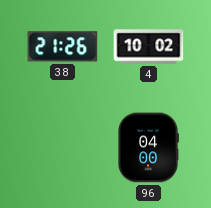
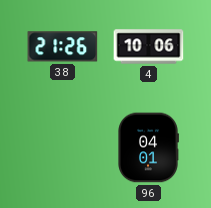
4: 10:02 -> 10:06 (149, 47)
96: 04:00 -> 04:01 (148, 148)
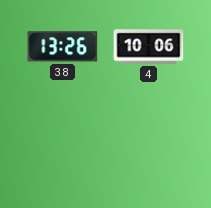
38: 21:26 -> 13:26 (63, 47)
96: 04:01 -> none (148, 148)
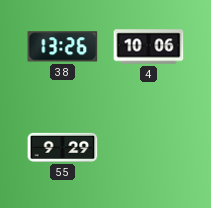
55: none -> 9:29 (63, 147)
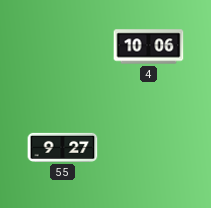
38: 13:26 -> none (63, 47)
55: 9:29 -> 9:27 (63, 147)
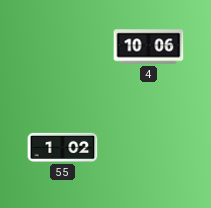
55: 9:27 -> 1:02 (63, 147)
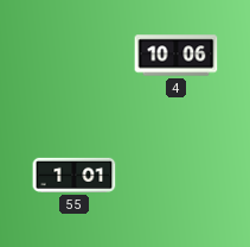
55: 1:02 -> 1:01 (75, 175)
